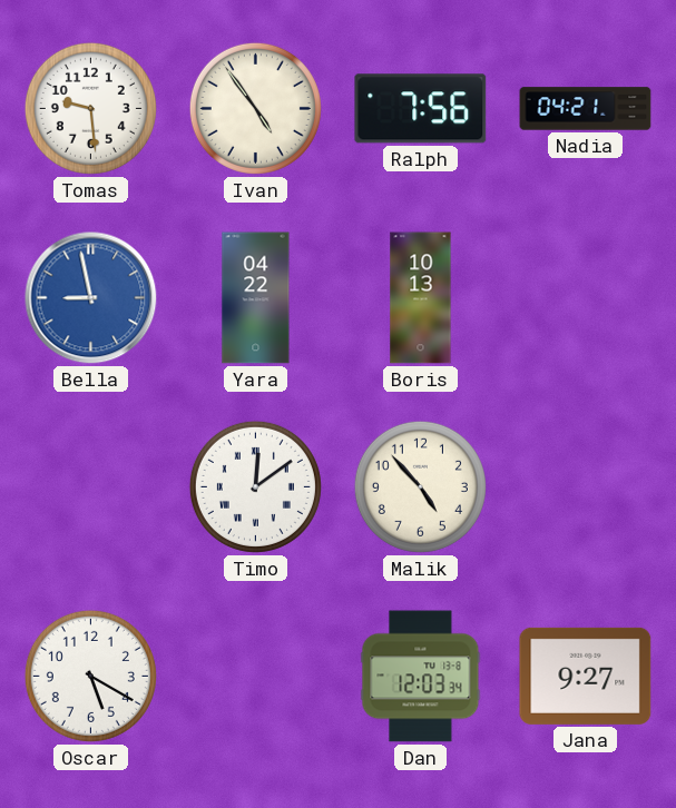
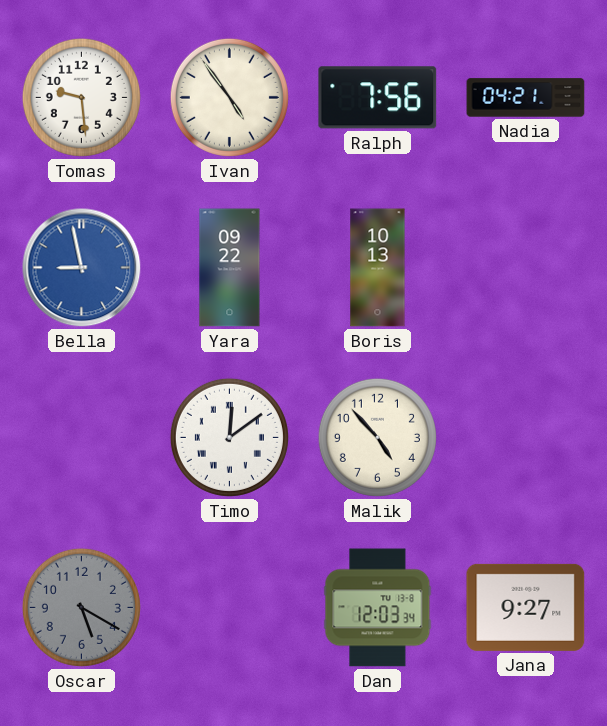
Yara: 04:22 -> 09:22 (230, 268)
Oscar dial: white -> grey (81, 607)
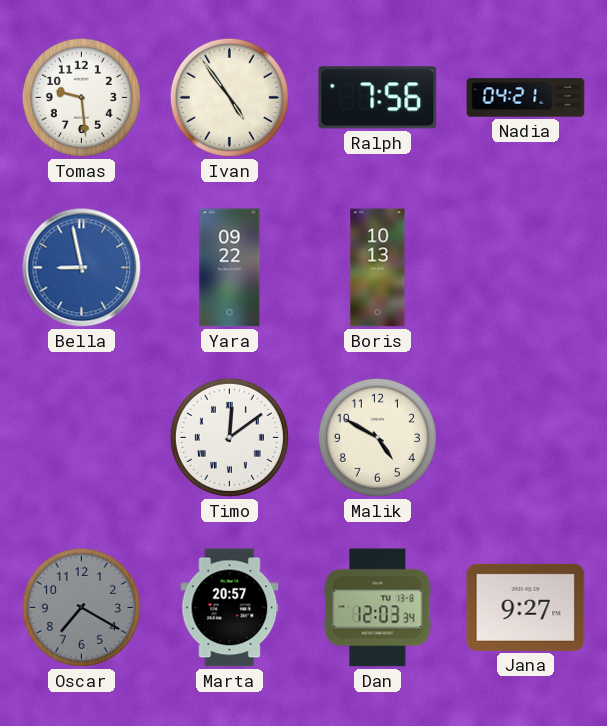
Malik: 4:53 -> 4:50 (377, 437)
Oscar: 5:20 -> 7:20 (81, 607)
Marta: none -> 20:57 (230, 608)
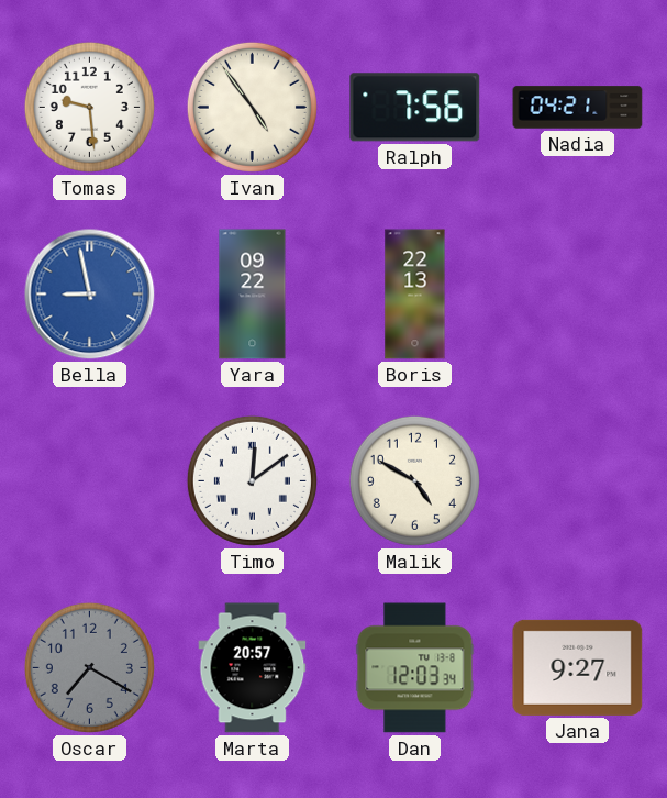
Boris: 10:13 -> 22:13 (415, 295)
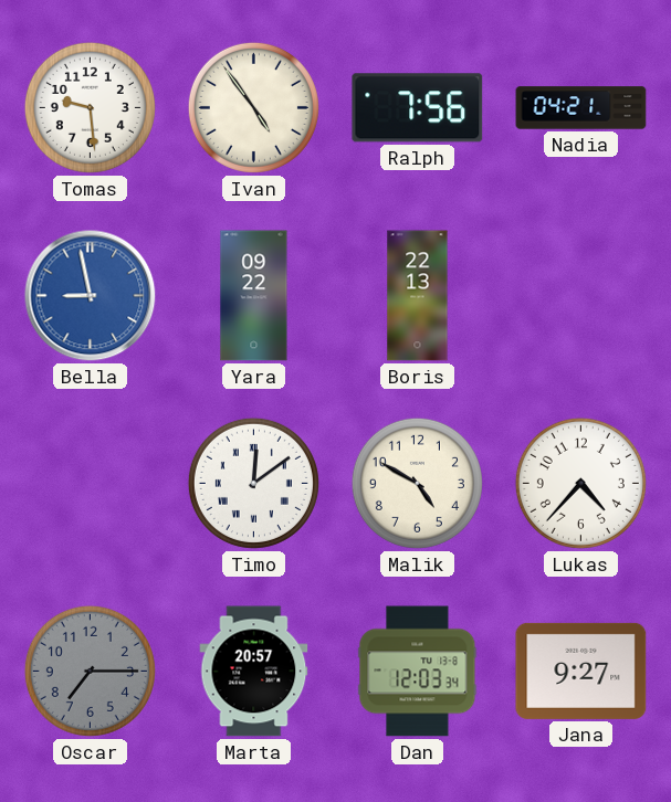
Lukas: none -> 4:37 (580, 483)
Oscar: 7:20 -> 7:15 (90, 671)
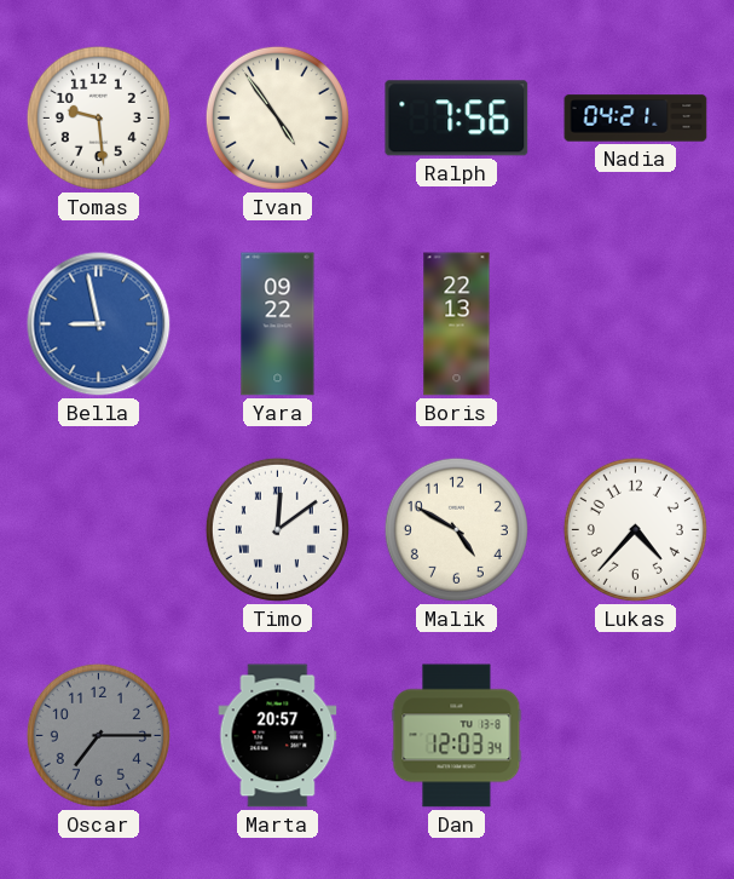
Jana: 9:27 -> none (581, 671)
